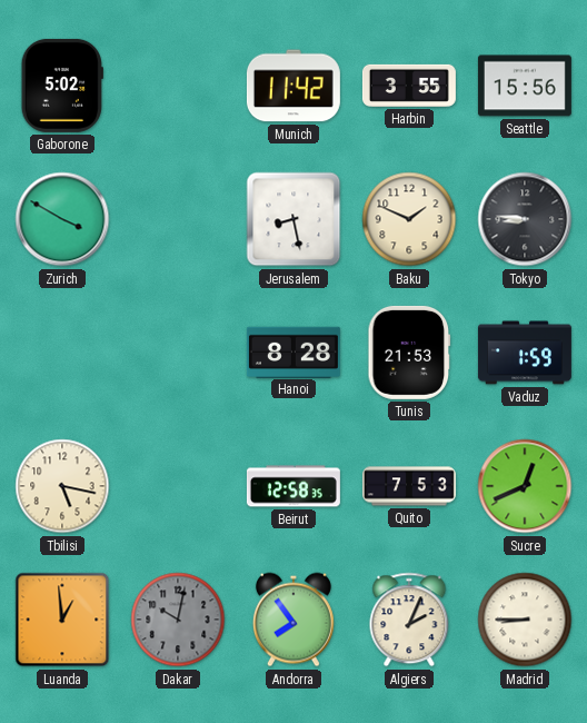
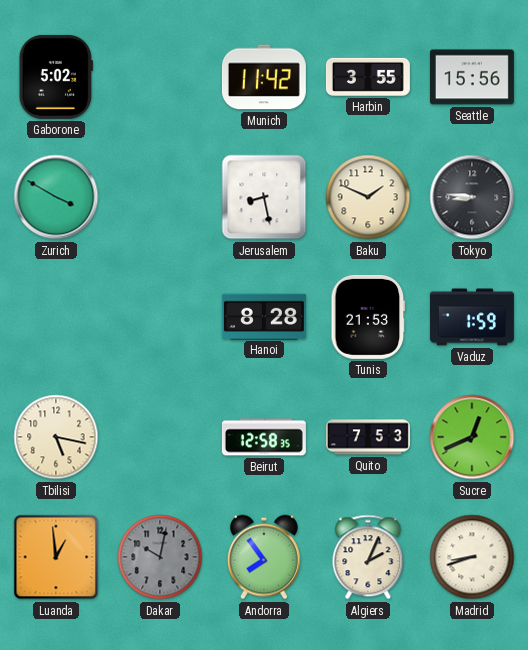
Madrid: 8:45 -> 8:42 (472, 557)
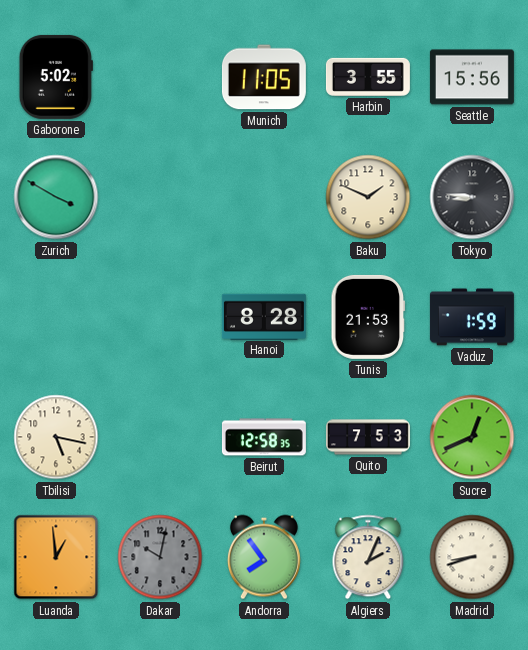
Munich: 11:42 -> 11:05 (264, 77)
Jerusalem: 8:28 -> none (264, 197)
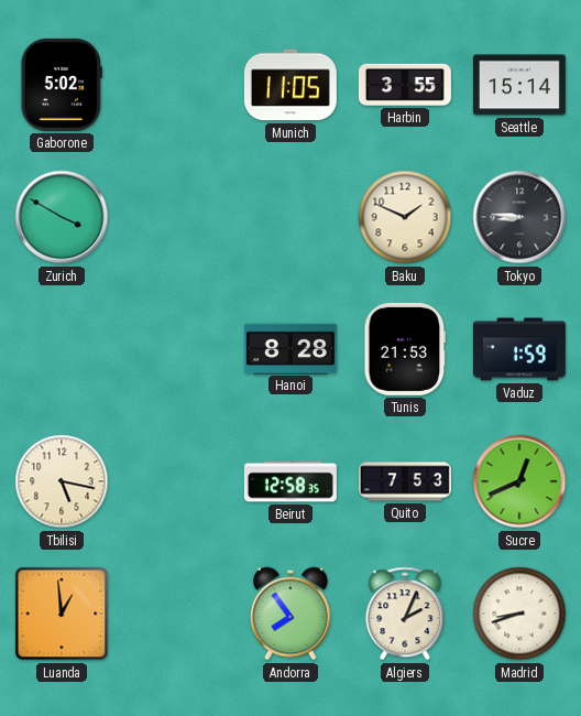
Seattle: 15:56 -> 15:14 (519, 85)
Dakar: 10:02 -> none (160, 557)
